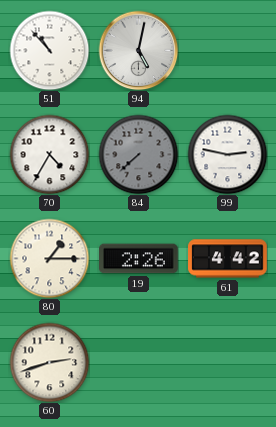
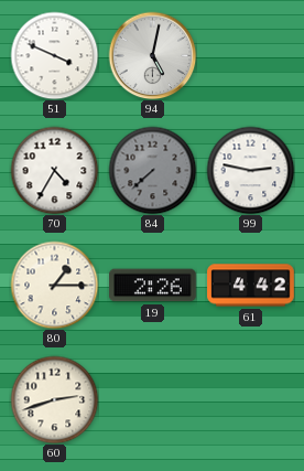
51: 10:53 -> 3:49 (54, 55)
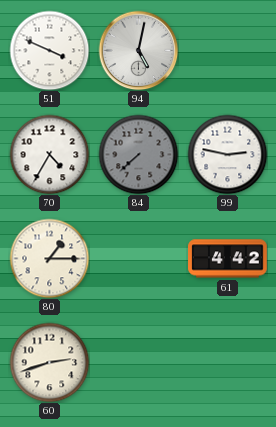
19: 2:26 -> none (153, 286)
